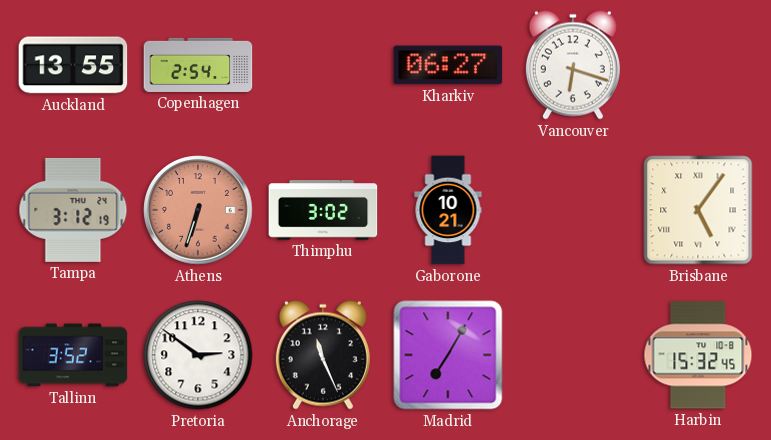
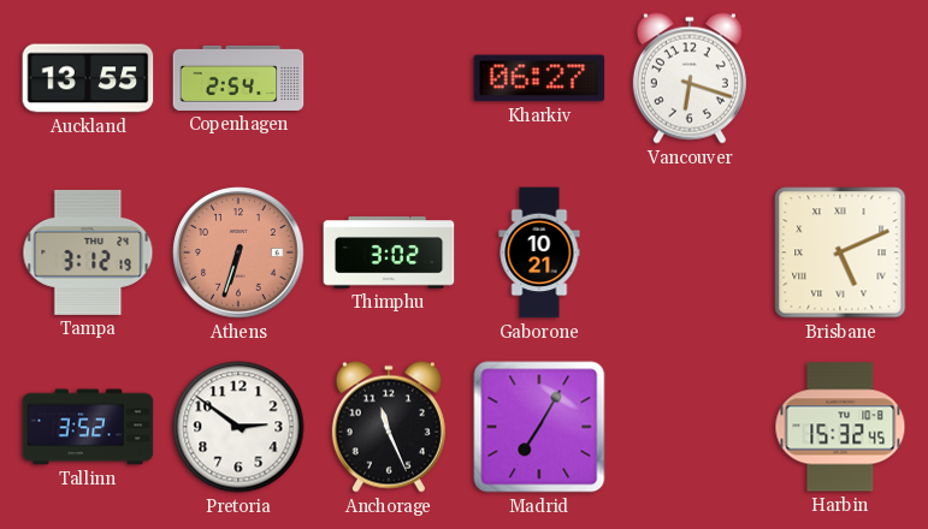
Brisbane: 5:06 -> 5:11 (840, 252)
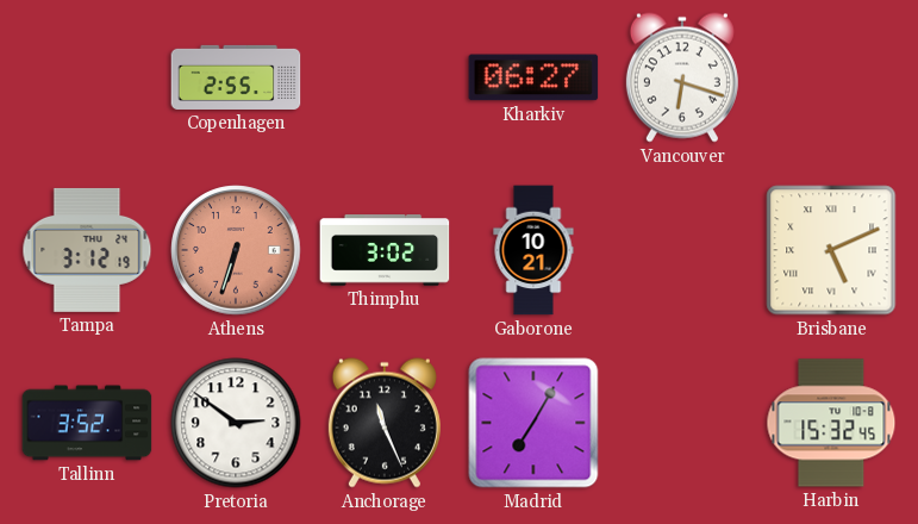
Auckland: 13:55 -> none (88, 78)
Copenhagen: 2:54 -> 2:55 (236, 77)
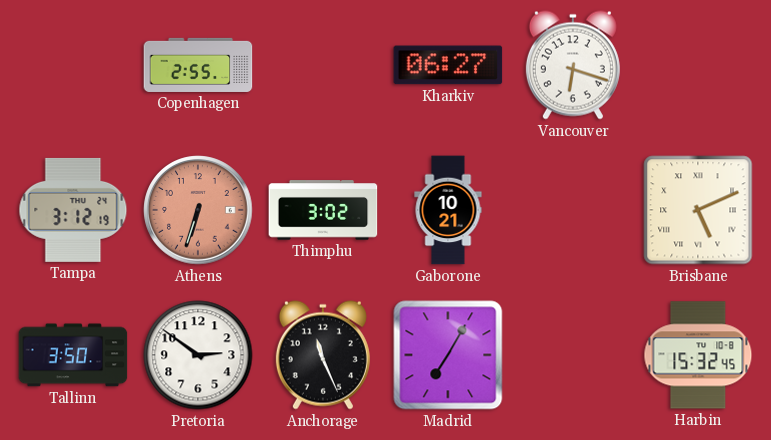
Tallinn: 3:52 -> 3:50 (73, 355)
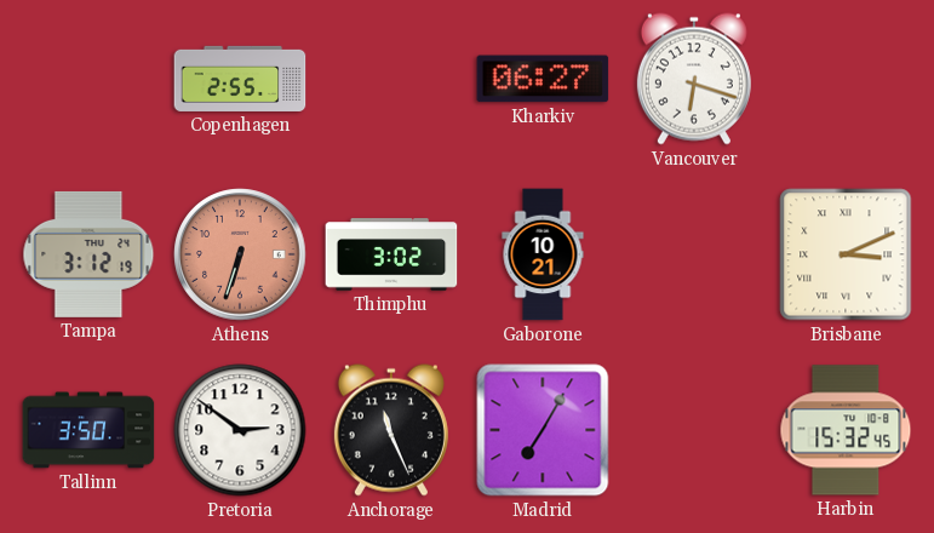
Brisbane: 5:11 -> 3:11 (846, 254)
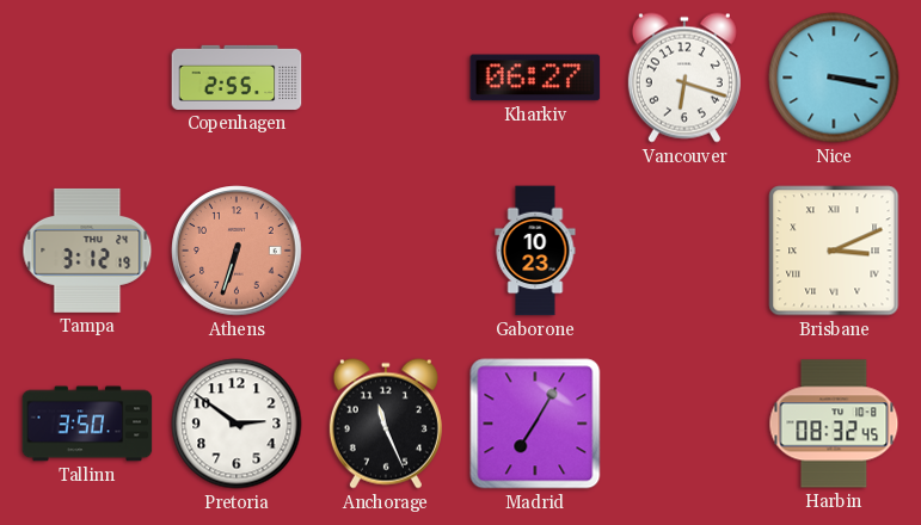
Nice: none -> 3:17 (834, 78)
Thimphu: 3:02 -> none (391, 254)
Gaborone: 10:21 -> 10:23 (535, 251)
Harbin: 15:32 -> 08:32 (834, 424)
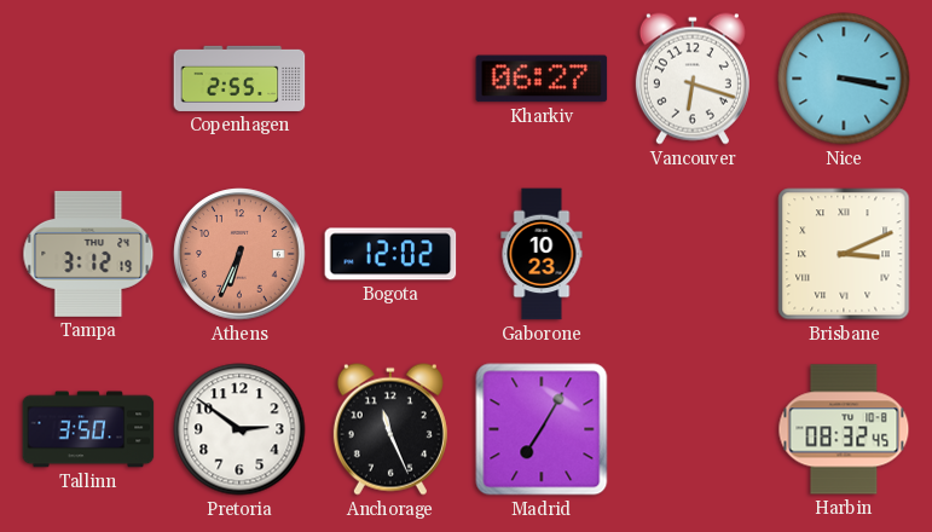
Athens: 6:33 -> 6:34 (239, 254)
Bogota: none -> 12:02 (390, 254)
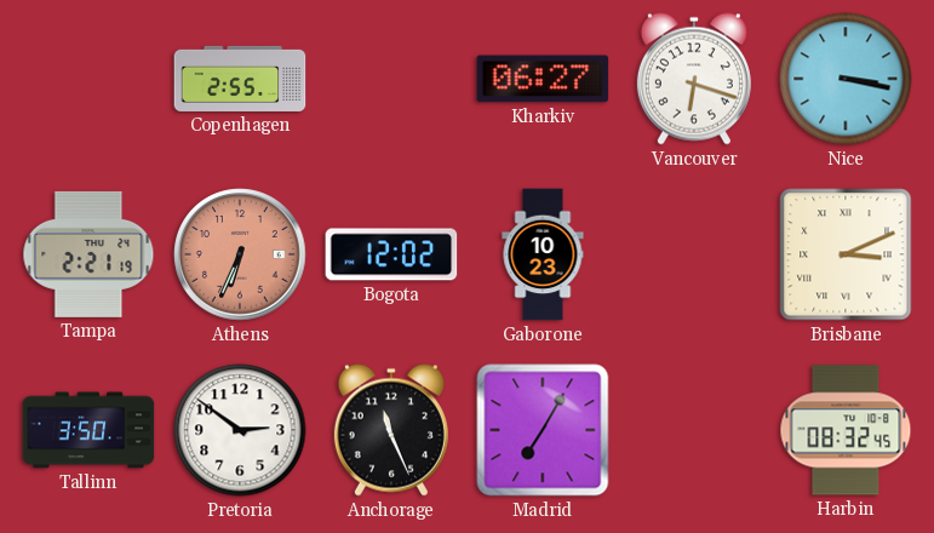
Tampa: 3:12 -> 2:21 (88, 254)
